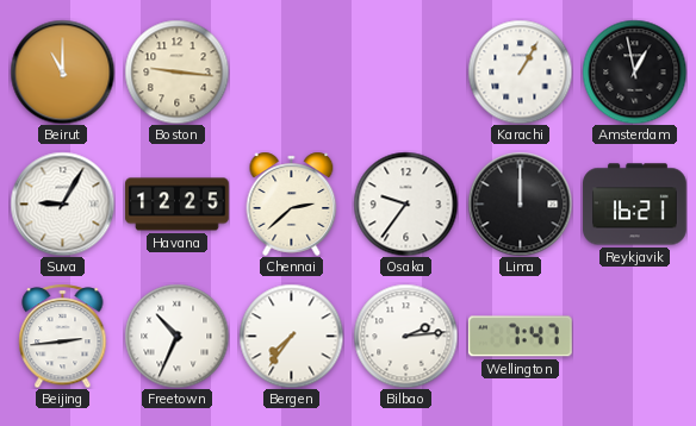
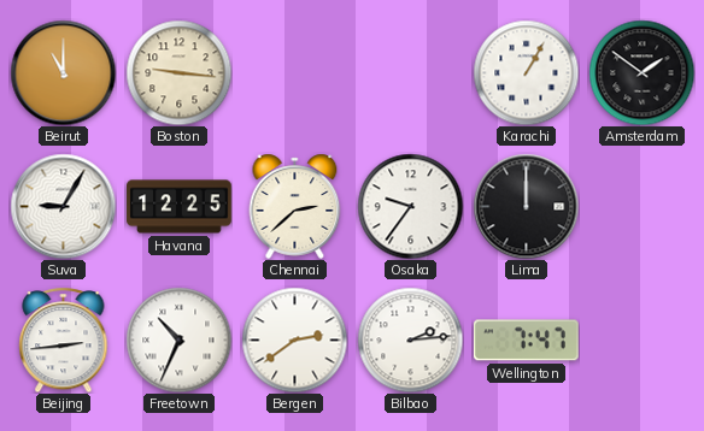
Amsterdam: 12:58 -> 1:51 (641, 72)
Reykjavik: 16:21 -> none (635, 205)
Bergen: 7:36 -> 2:39 (294, 340)
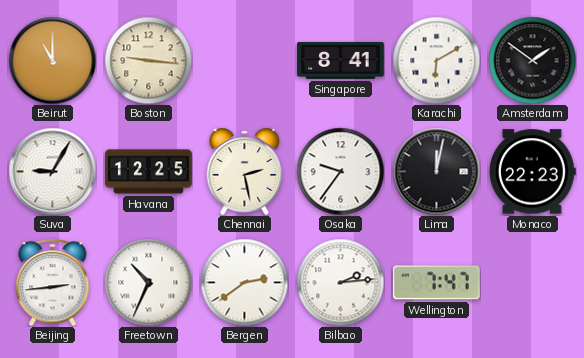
Singapore: none -> 8:41 (341, 60)
Karachi: 1:05 -> 6:10 (436, 60)
Chennai: 2:38 -> 2:28 (245, 171)
Lima: 12:00 -> 12:02 (436, 171)
Monaco: none -> 22:23 (532, 172)
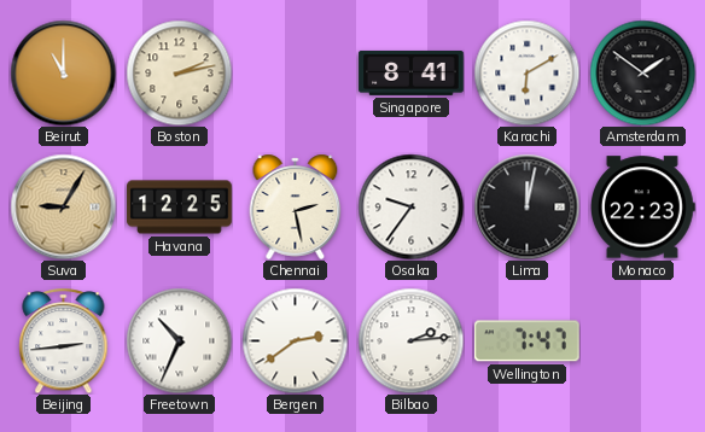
Boston: 9:16 -> 2:13 (179, 72)
Suva dial: white -> champagne (63, 206)
